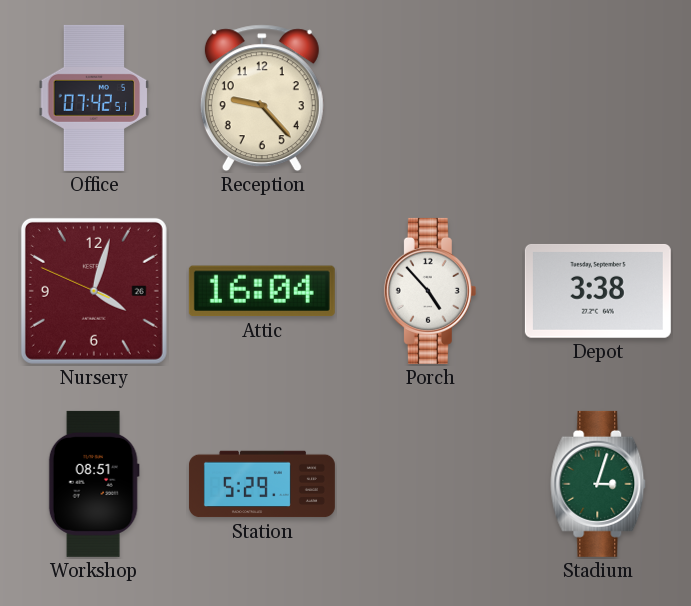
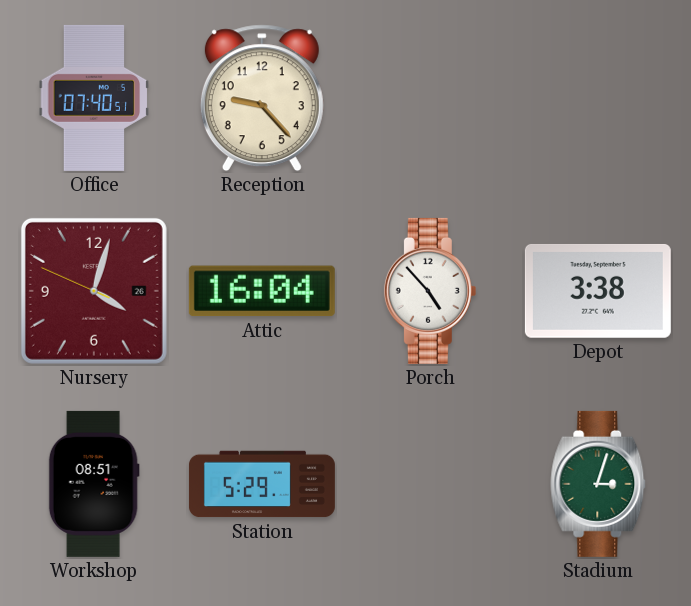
Office: 07:42 -> 07:40 (94, 98)
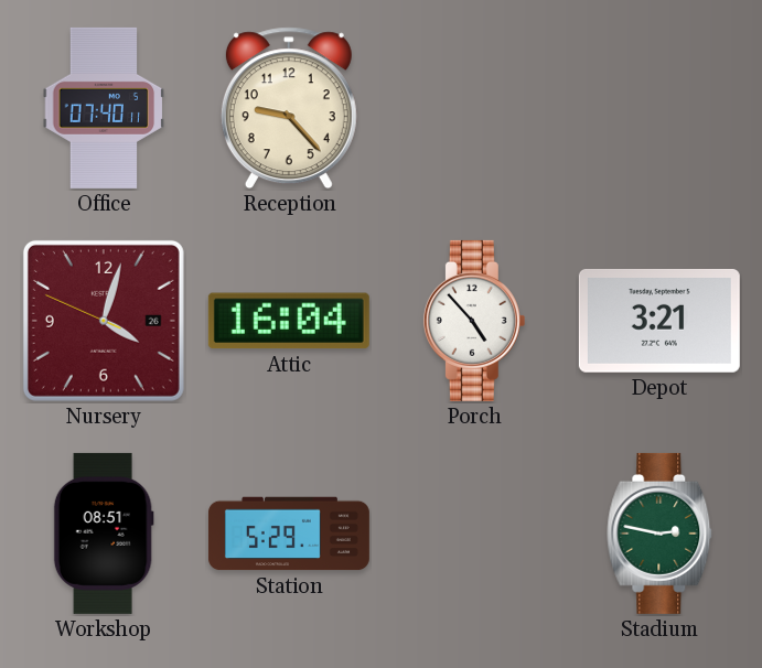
Office: 07:40:51 -> 07:40:11 (104, 108)
Depot: 3:38 -> 3:21 (659, 321)
Stadium: 3:03 -> 2:47 (659, 534)
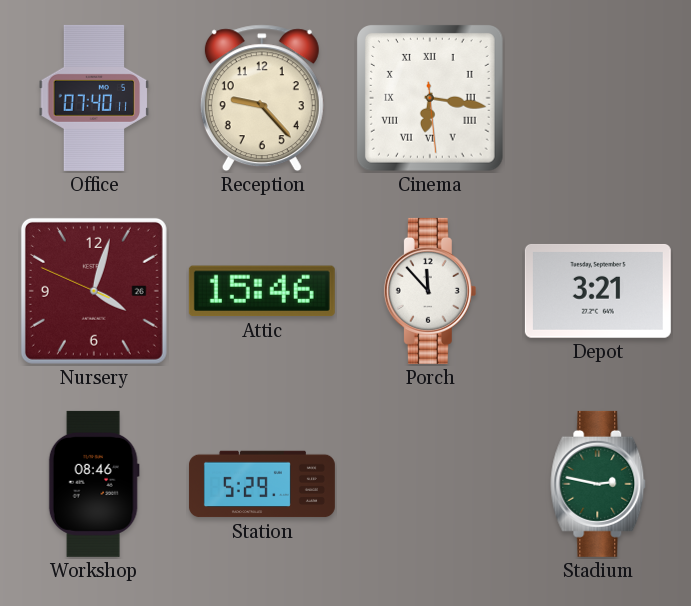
Cinema: none -> 6:16 (431, 99)
Attic: 16:04 -> 15:46 (262, 291)
Porch: 4:53 -> 11:53 (430, 291)
Workshop: 08:51 -> 08:46 (94, 484)
